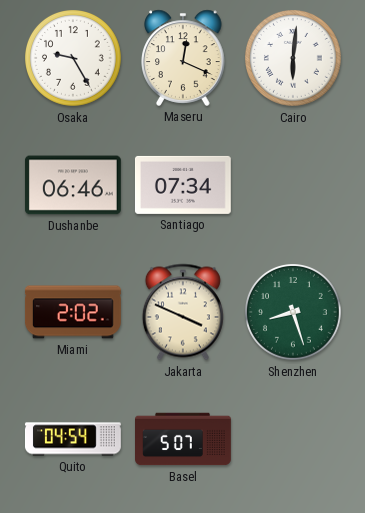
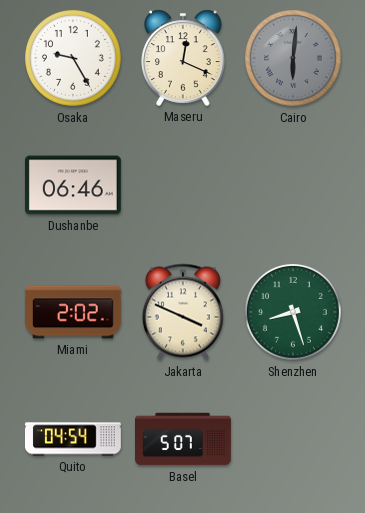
Cairo dial: white -> grey (294, 59)
Santiago: 07:34 -> none (183, 185)
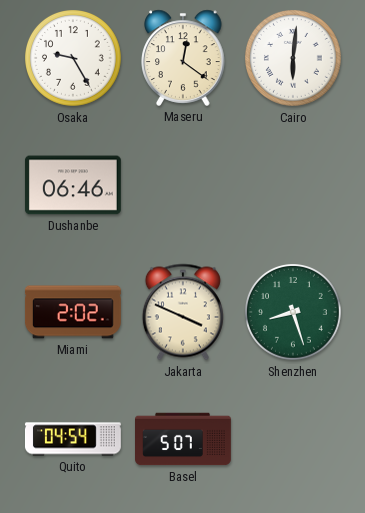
Maseru: 12:19 -> 12:21 (183, 58)
Cairo dial: grey -> white (294, 59)
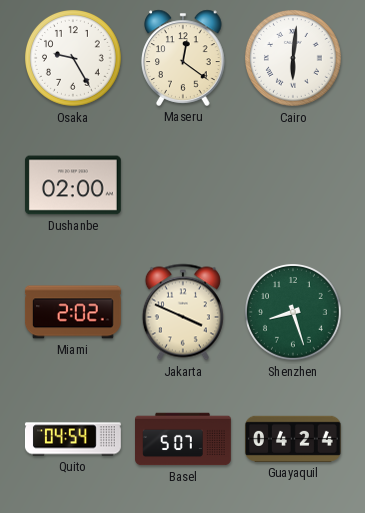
Dushanbe: 06:46 -> 02:00 (73, 185)
Guayaquil: none -> 04:24 (293, 439)
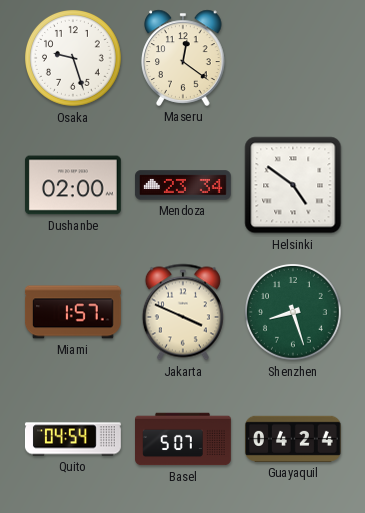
Osaka: 9:25 -> 9:27 (74, 59)
Cairo: 6:01 -> none (294, 59)
Mendoza: none -> 23:34 (183, 185)
Helsinki: none -> 4:51 (293, 185)
Miami: 2:02 -> 1:57 (73, 312)
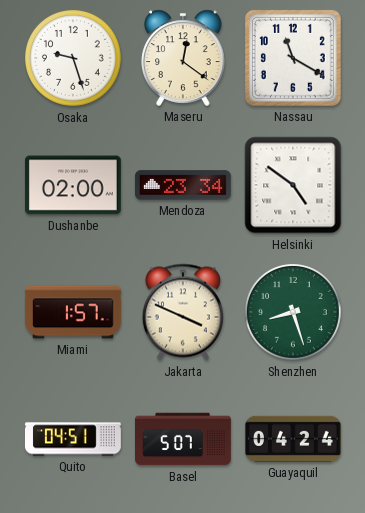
Nassau: none -> 11:20 (293, 58)
Quito: 04:54 -> 04:51 (73, 439)
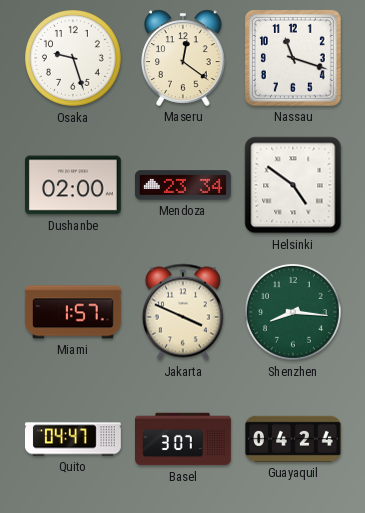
Nassau: 11:20 -> 11:18 (293, 58)
Shenzhen: 8:27 -> 8:16 (294, 313)
Quito: 04:51 -> 04:47 (73, 439)
Basel: 5:07 -> 3:07 (184, 439)
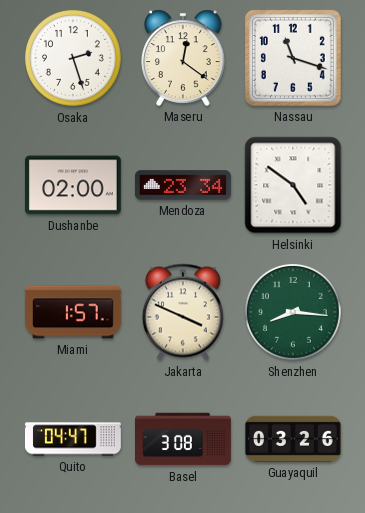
Osaka: 9:27 -> 2:27 (74, 59)
Basel: 3:07 -> 3:08 (184, 439)
Guayaquil: 04:24 -> 03:26 (293, 439)
